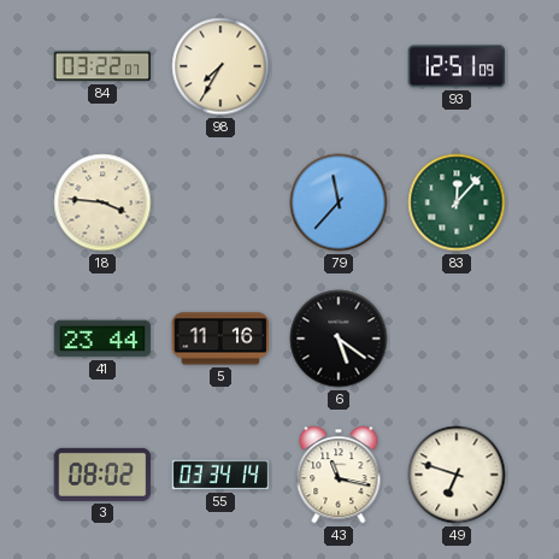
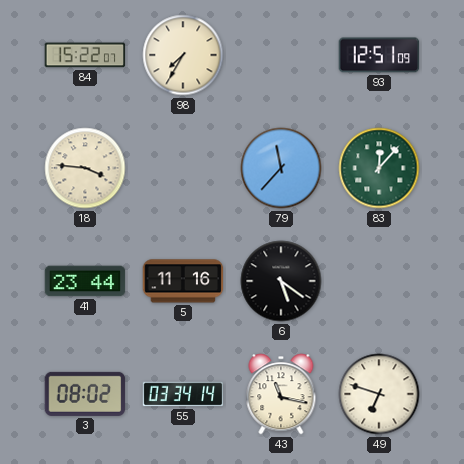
84: 03:22 -> 15:22 (85, 55)
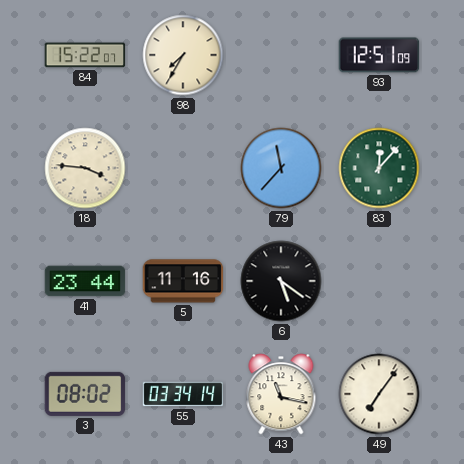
49: 6:48 -> 7:06 (379, 394)
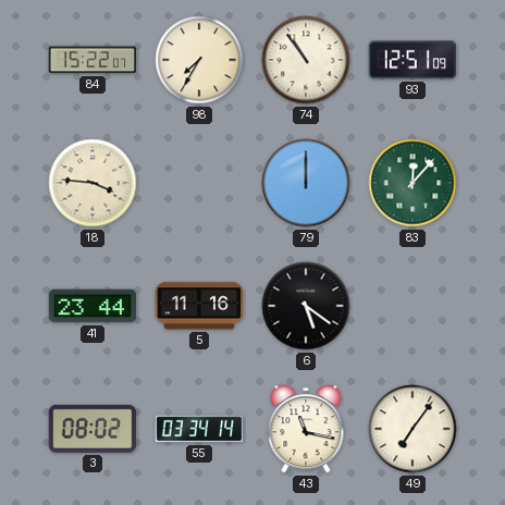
74: none -> 10:54 (306, 60)
79: 11:37 -> 12:00 (306, 183)
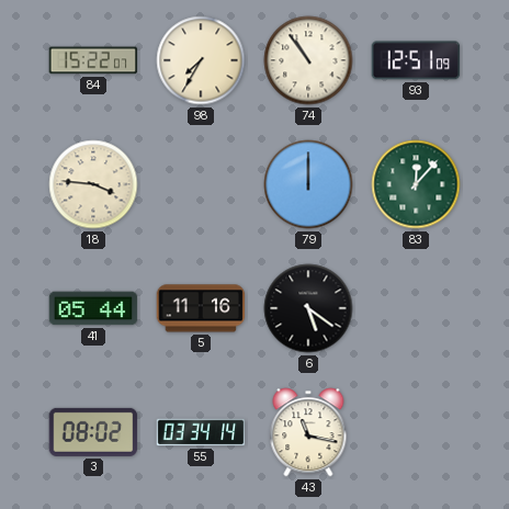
41: 23:44 -> 05:44 (93, 308)
49: 7:06 -> none (412, 429)
